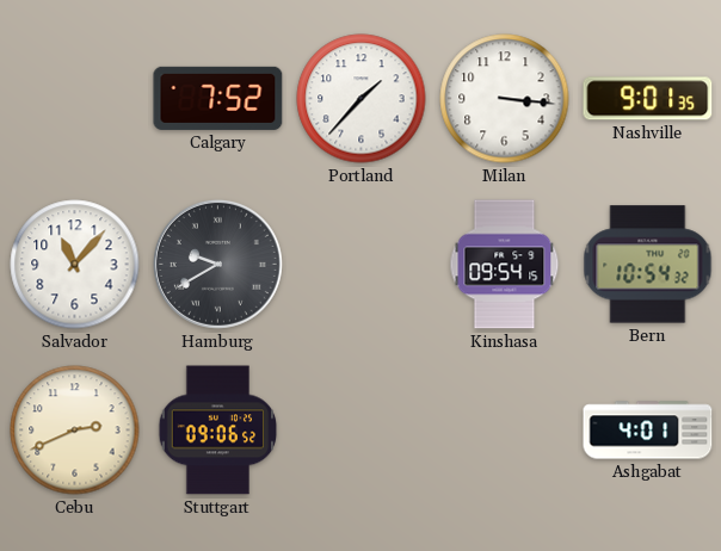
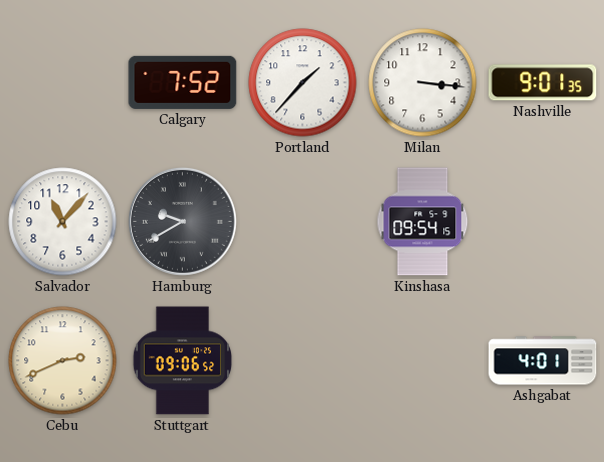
Bern: 10:54 -> none (648, 265)
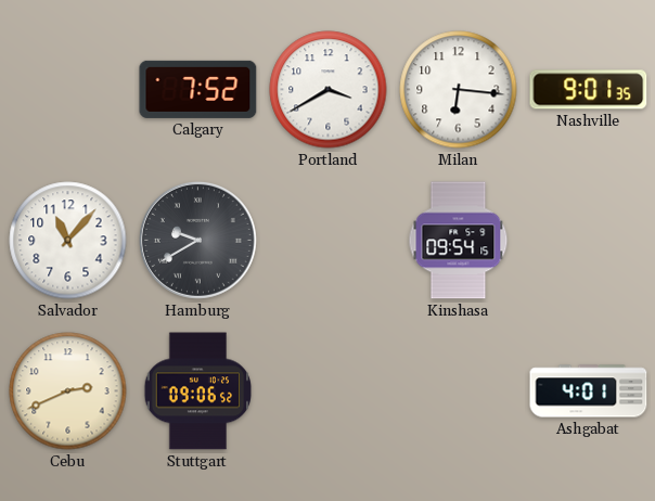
Portland: 1:37 -> 3:40 (329, 90)
Milan: 3:16 -> 6:16 (459, 90)
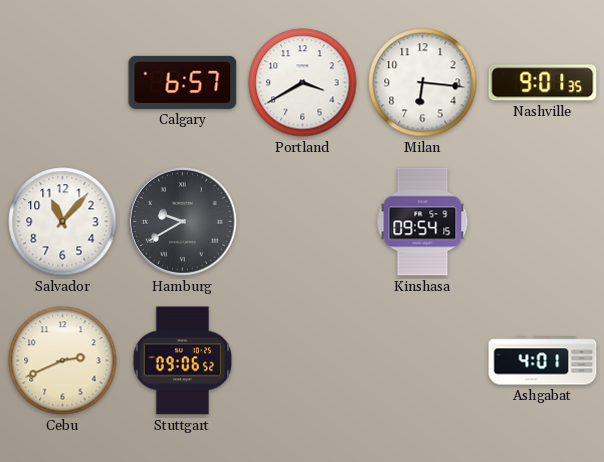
Calgary: 7:52 -> 6:57 (183, 82)
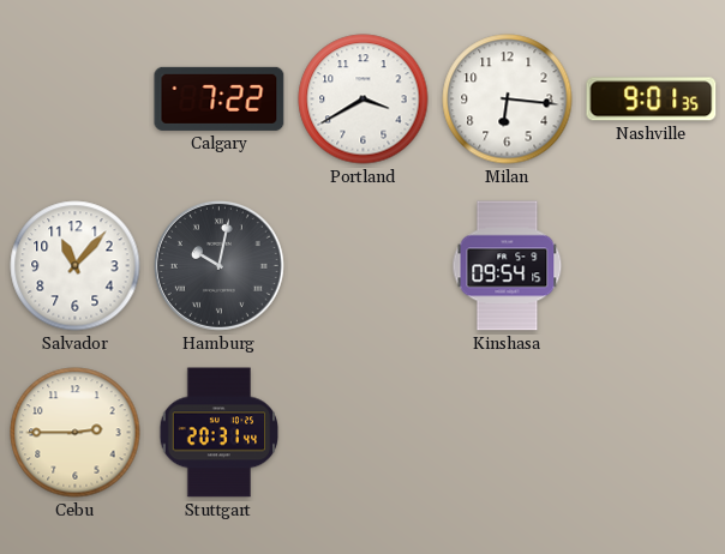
Calgary: 6:57 -> 7:22 (220, 98)
Hamburg: 9:40 -> 10:02 (218, 265)
Cebu: 2:41 -> 2:45 (76, 433)
Stuttgart: 09:06 -> 20:31 (220, 433)
Ashgabat: 4:01 -> none (543, 361)
